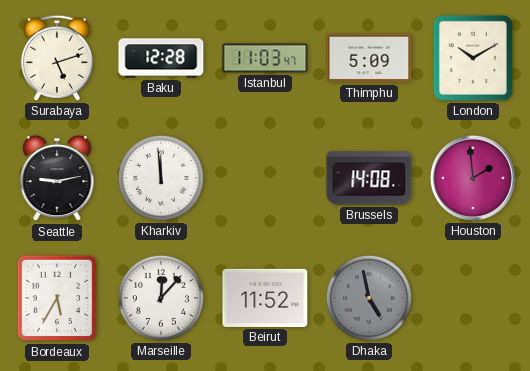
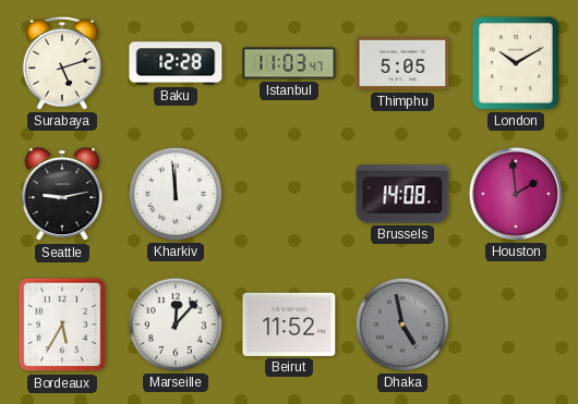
Thimphu: 5:09 -> 5:05 (402, 63)
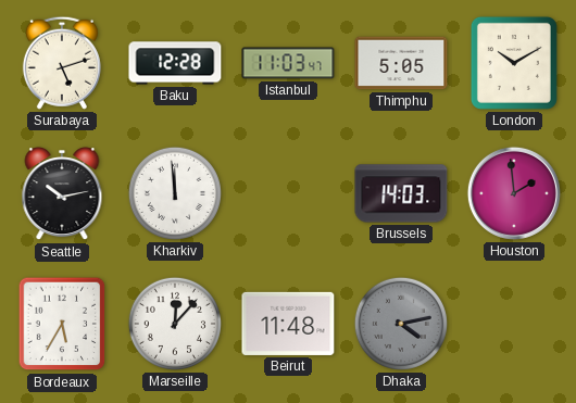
Seattle: 9:13 -> 10:13 (62, 194)
Brussels: 14:08 -> 14:03 (401, 193)
Beirut: 11:52 -> 11:48 (288, 324)
Dhaka: 4:58 -> 4:13 (401, 324)
